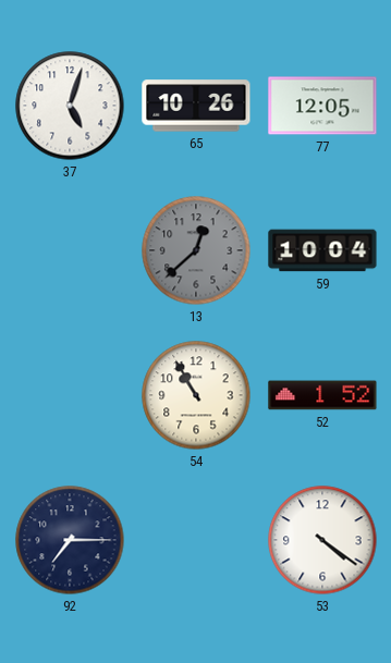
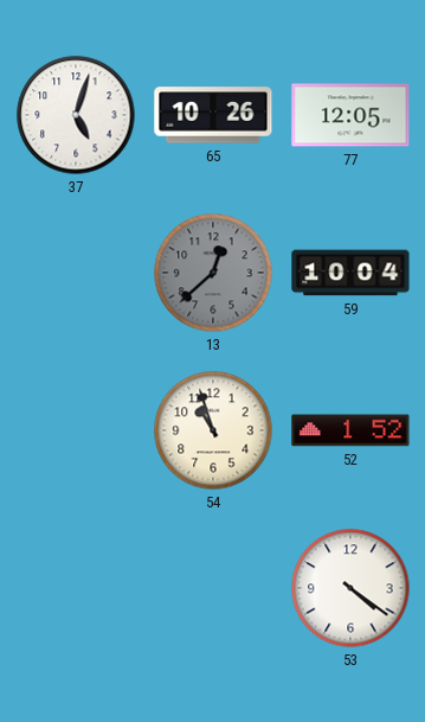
54: 10:55 -> 10:57 (213, 430)
92: 7:15 -> none (70, 540)
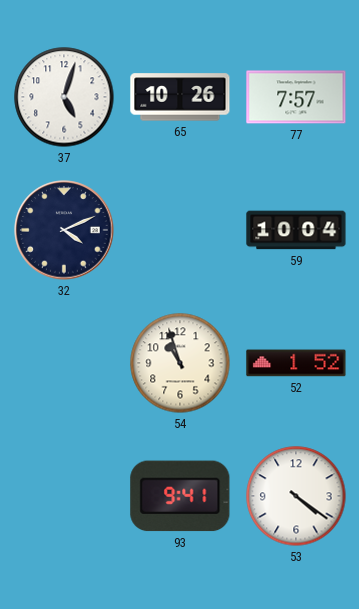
77: 12:05 -> 7:57 (296, 97)
32: none -> 4:11 (64, 230)
13: 12:38 -> none (213, 273)
93: none -> 9:41 (180, 496)
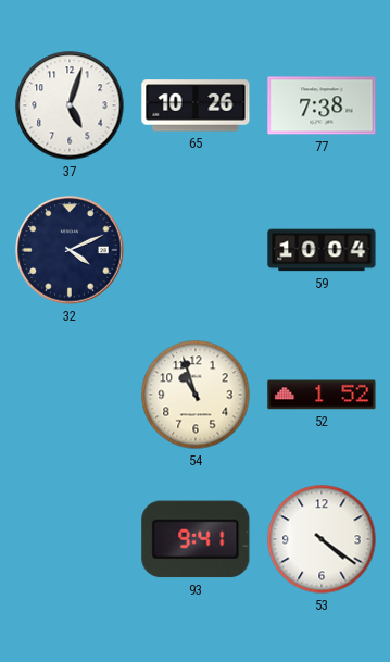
77: 7:57 -> 7:38 (322, 105)
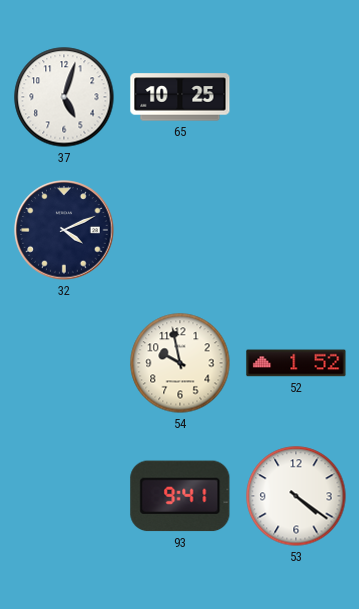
65: 10:26 -> 10:25 (180, 97)
77: 7:38 -> none (322, 105)
59: 10:04 -> none (322, 250)
54: 10:57 -> 9:58 (180, 363)
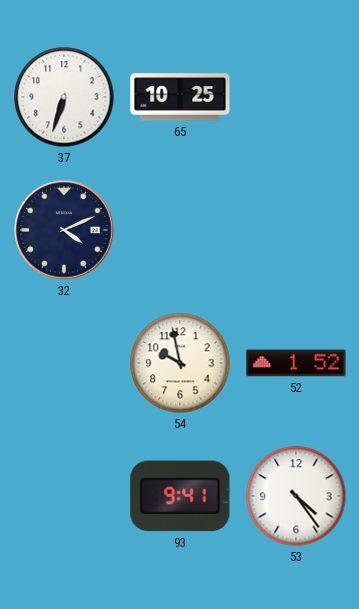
37: 5:03 -> 6:33 (64, 97)
53: 4:21 -> 4:24 (296, 496)
